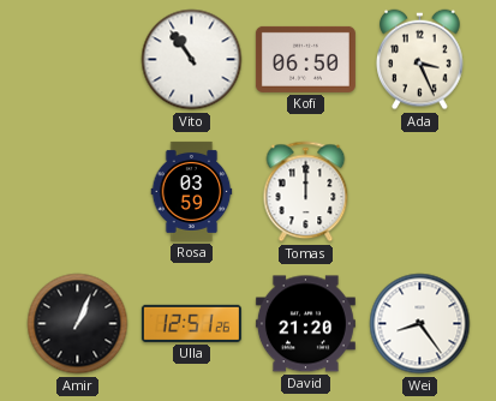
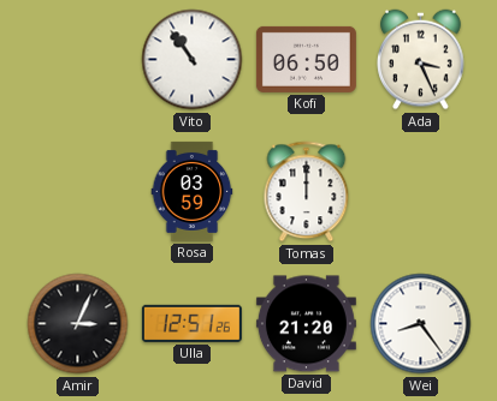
Amir: 1:04 -> 3:04 (78, 324)
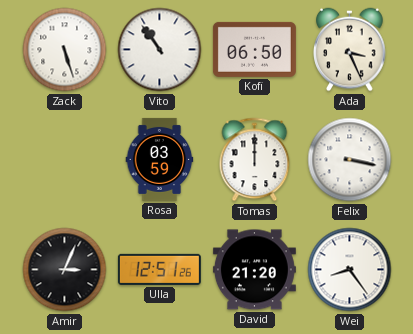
Zack: none -> 5:27 (65, 50)
Felix: none -> 3:17 (350, 160)
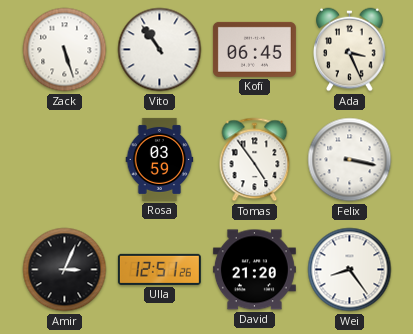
Kofi: 06:50 -> 06:45 (254, 49)
Tomas: 12:00 -> 4:54 (255, 160)
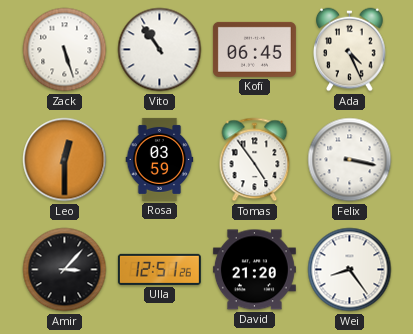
Ada: 3:26 -> 4:26 (350, 50)
Leo: none -> 12:30 (65, 160)
Amir: 3:04 -> 3:07 (65, 270)
